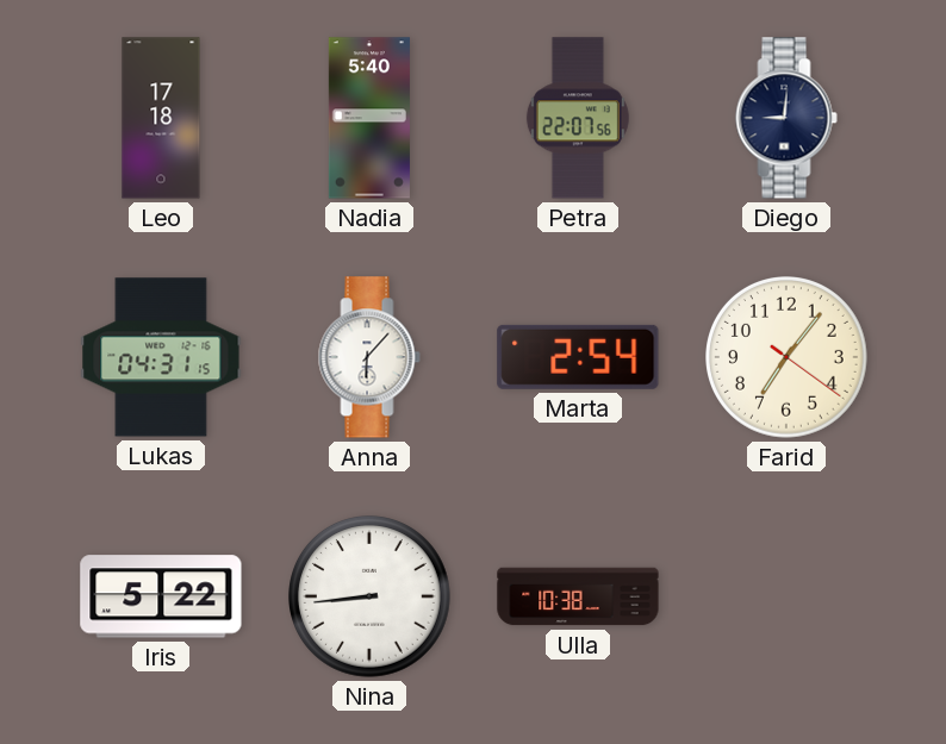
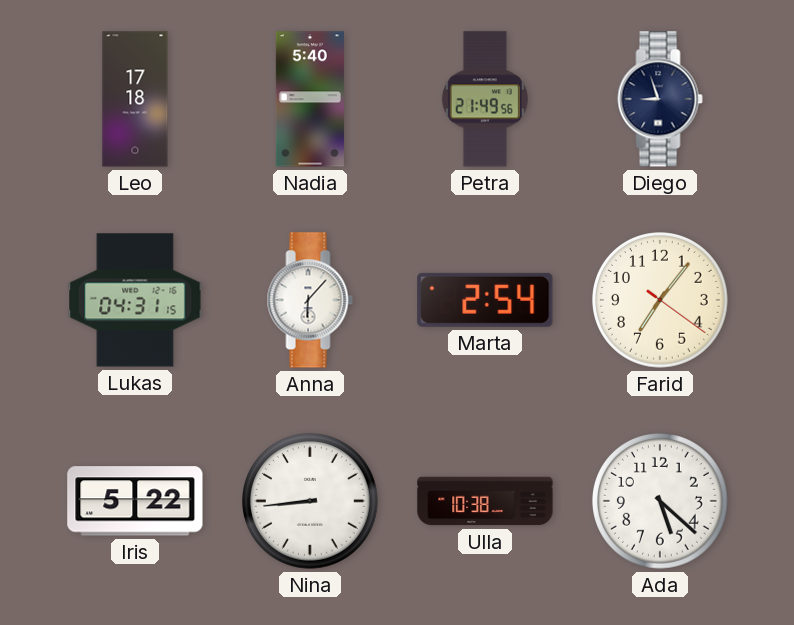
Petra: 22:07 -> 21:49 (485, 99)
Diego: 9:01 -> 8:57 (660, 99)
Ada: none -> 5:22 (661, 502)
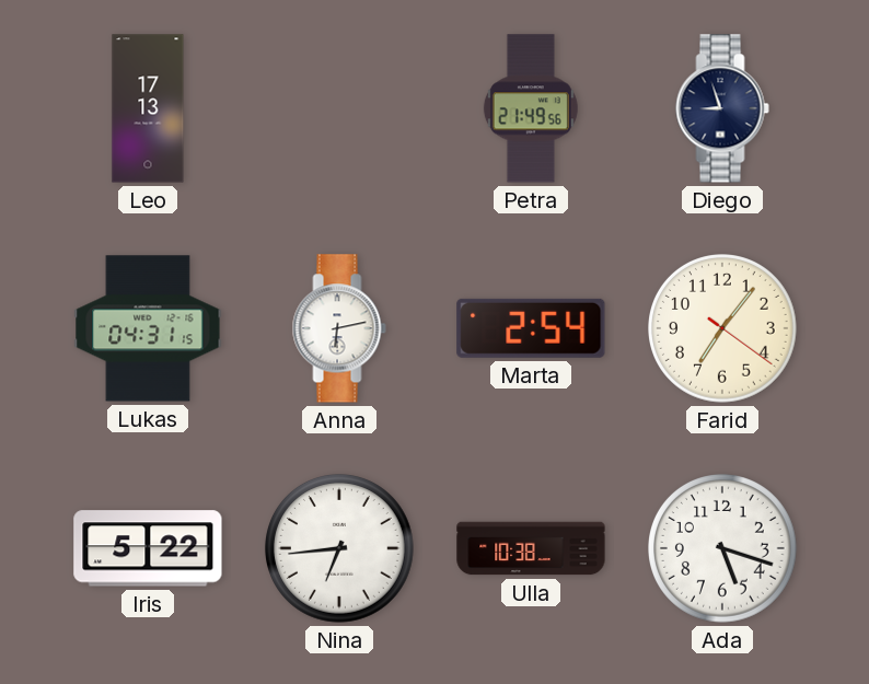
Leo: 17:18 -> 17:13 (148, 108)
Nadia: 5:40 -> none (310, 99)
Anna: 6:07 -> 6:13 (339, 328)
Nina: 8:44 -> 6:44 (340, 549)
Ada: 5:22 -> 5:18 (723, 549)
